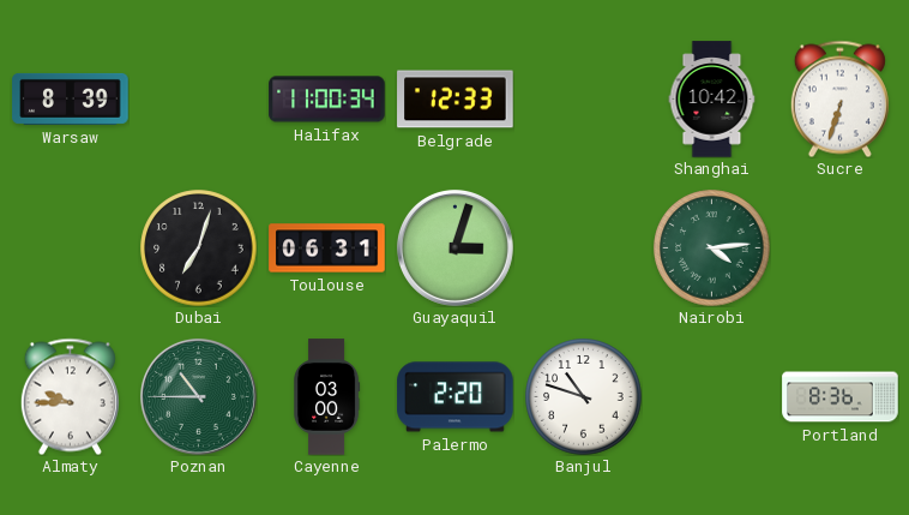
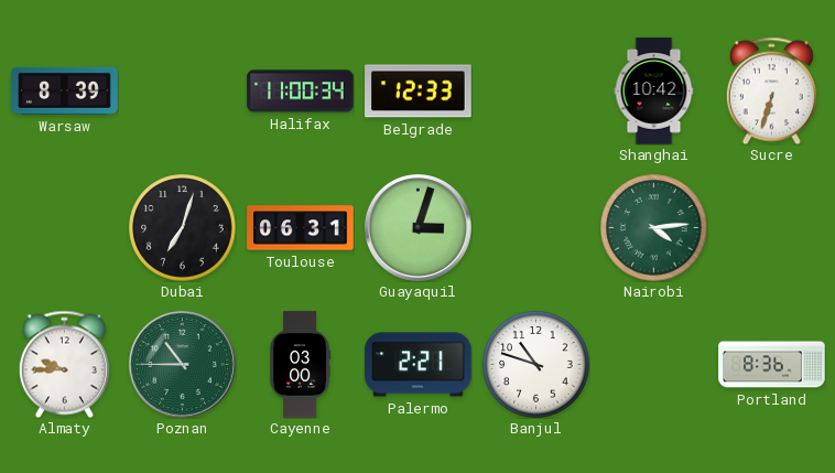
Palermo: 2:20 -> 2:21 (419, 365)
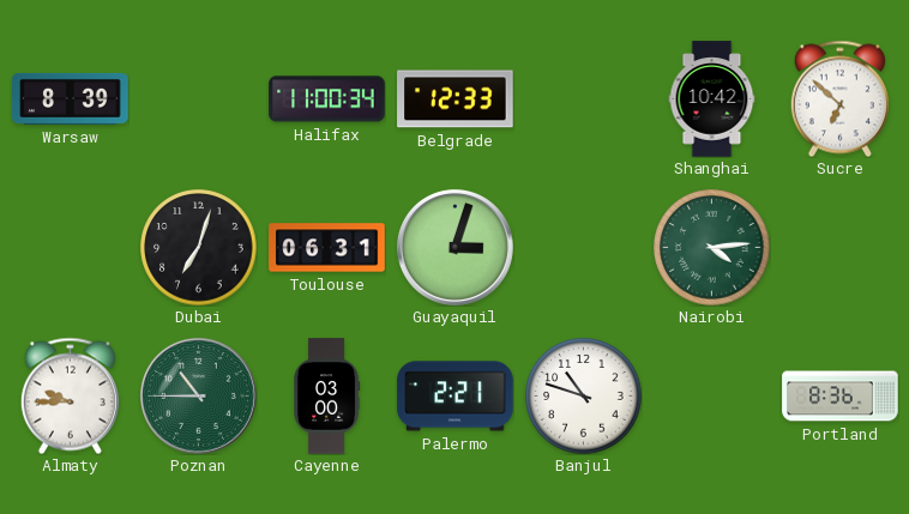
Sucre: 6:33 -> 6:52 (839, 98)
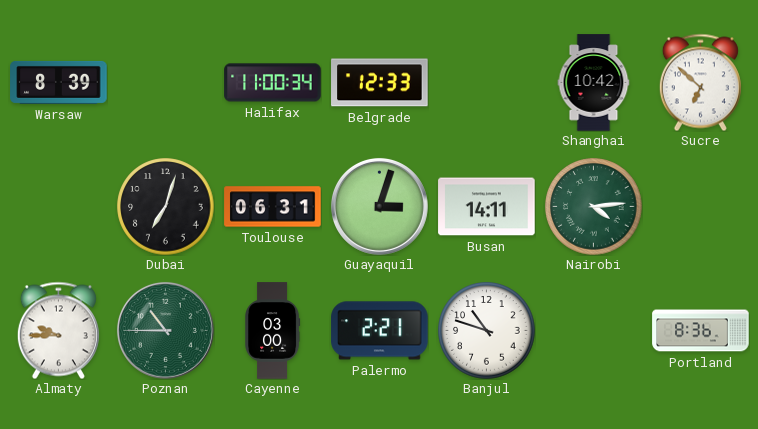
Busan: none -> 14:11 (487, 207)
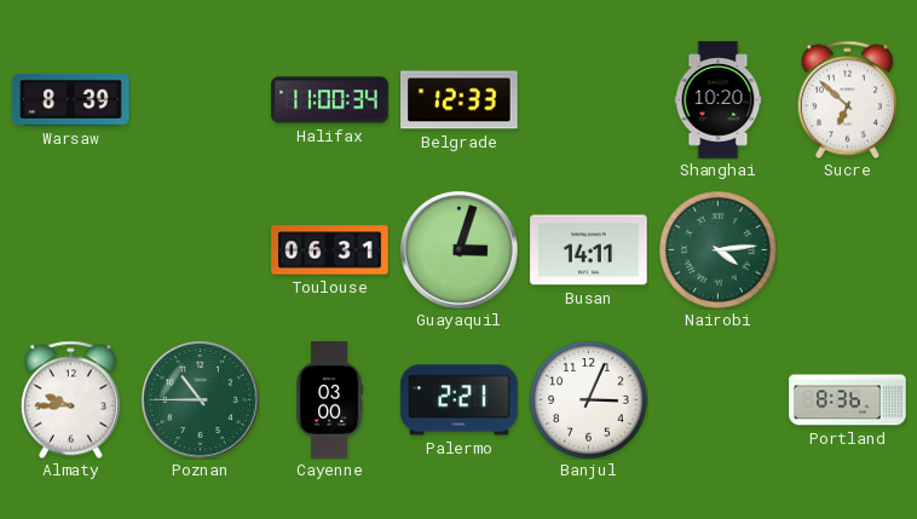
Shanghai: 10:42 -> 10:20 (719, 100)
Dubai: 7:03 -> none (166, 207)
Banjul: 10:48 -> 3:04 (589, 400)
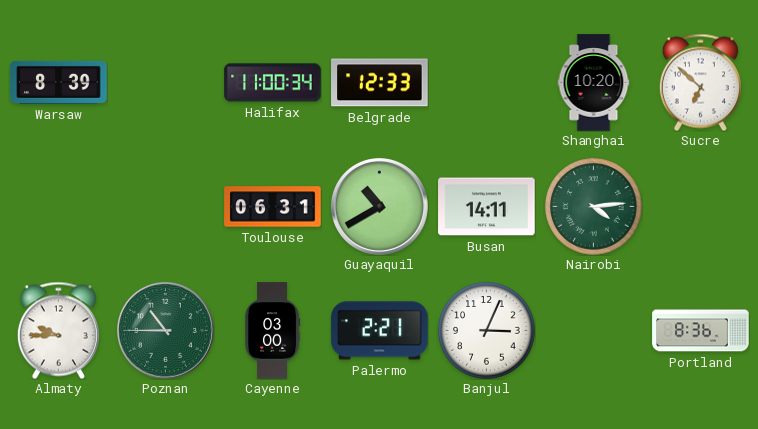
Guayaquil: 3:03 -> 10:40 (379, 206)
